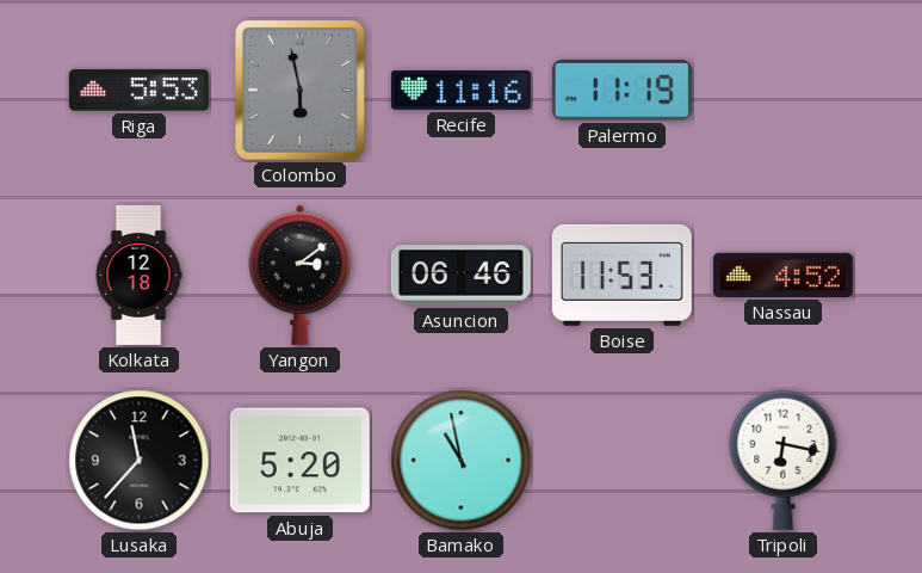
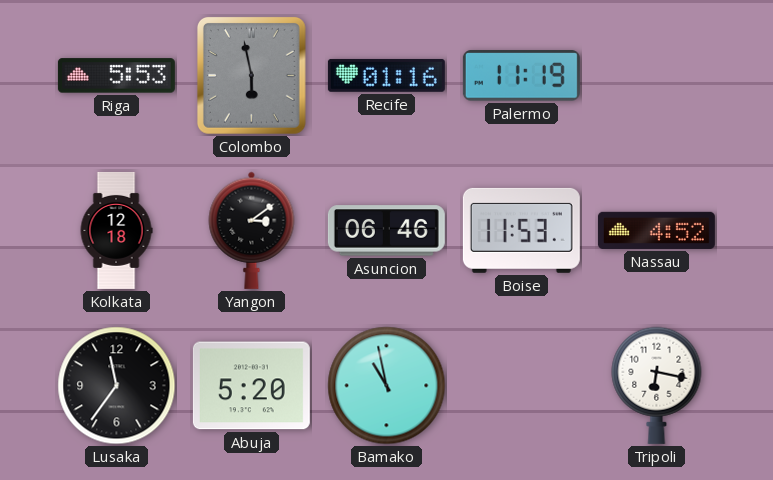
Recife: 11:16 -> 01:16 (386, 75)
Lusaka: 11:37 -> 11:36 (117, 386)
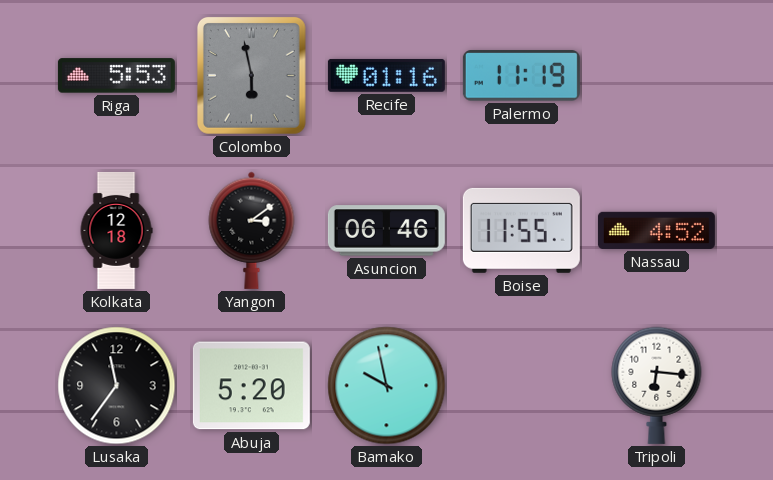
Boise: 11:53 -> 11:55 (521, 230)
Bamako: 10:58 -> 9:58 (387, 386)
Tripoli: 6:17 -> 6:16 (657, 385)
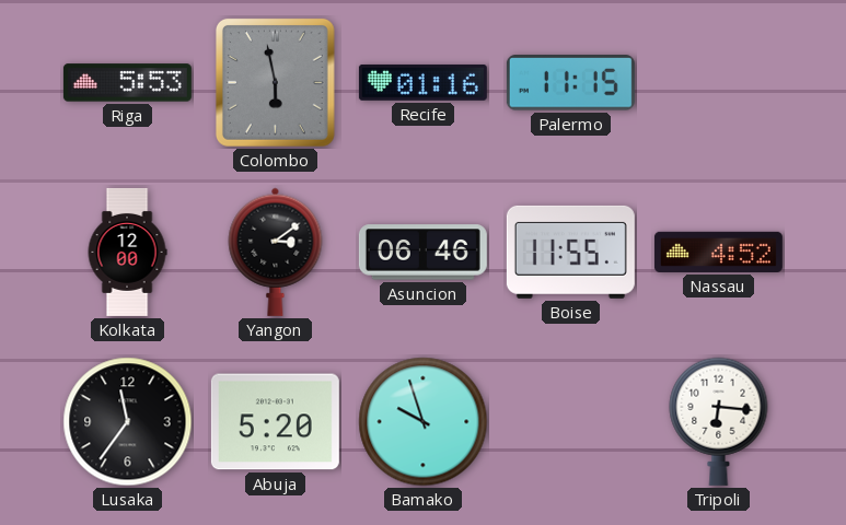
Palermo: 11:19 -> 11:15 (570, 83)
Kolkata: 12:18 -> 12:00 (127, 252)
Bamako: 9:58 -> 9:57 (424, 422)
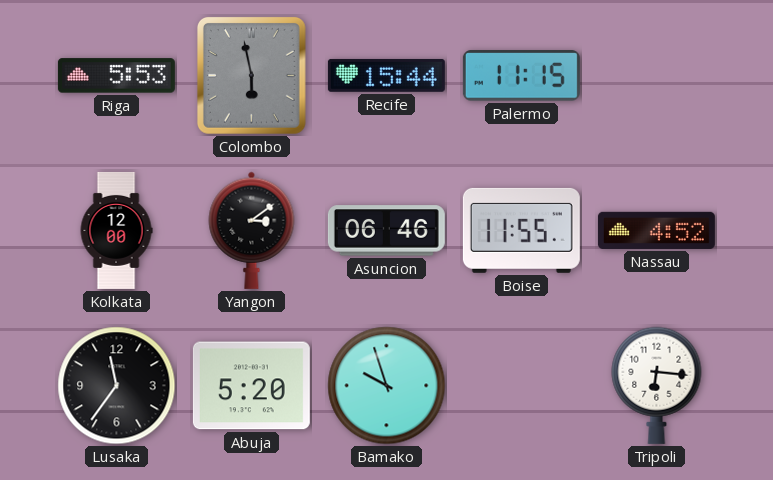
Recife: 01:16 -> 15:44 (386, 75)
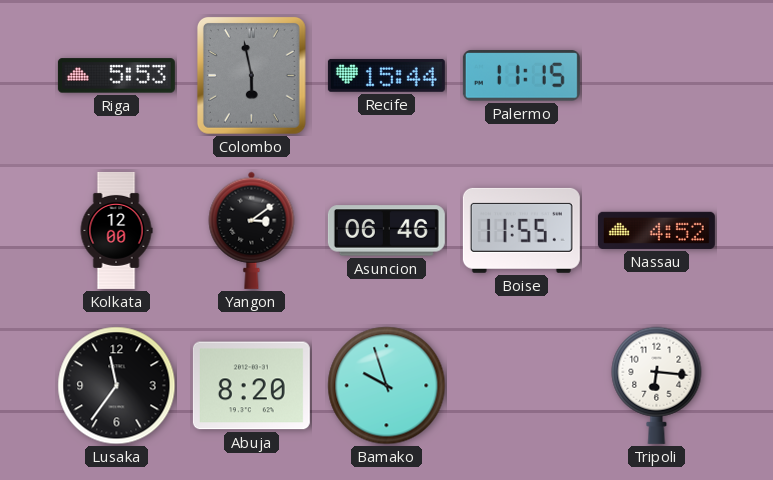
Abuja: 5:20 -> 8:20 (251, 386)
